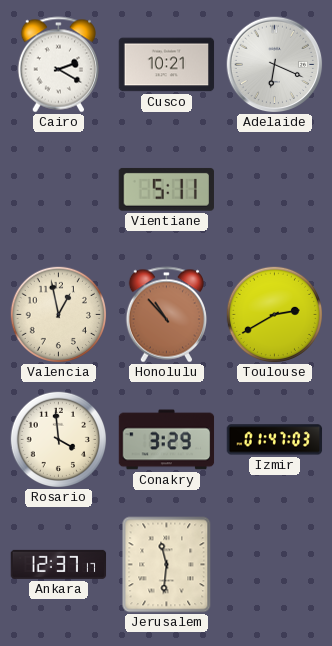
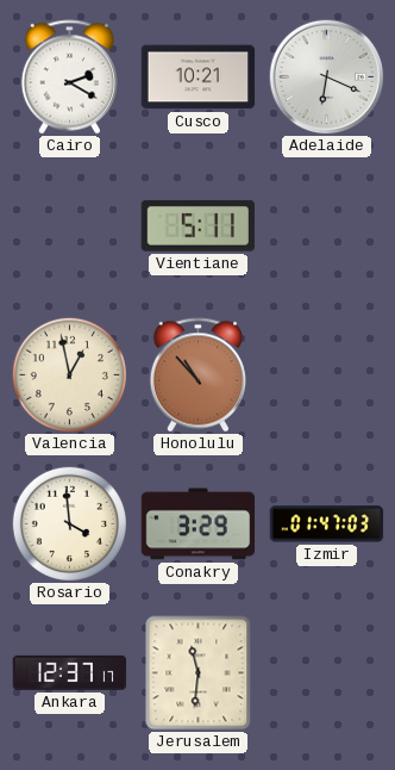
Toulouse: 2:40 -> none (274, 314)
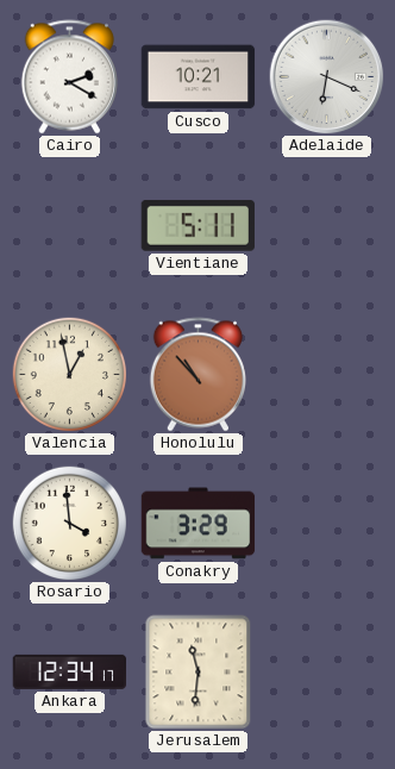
Izmir: 01:47 -> none (327, 524)
Ankara: 12:37 -> 12:34 (70, 671)
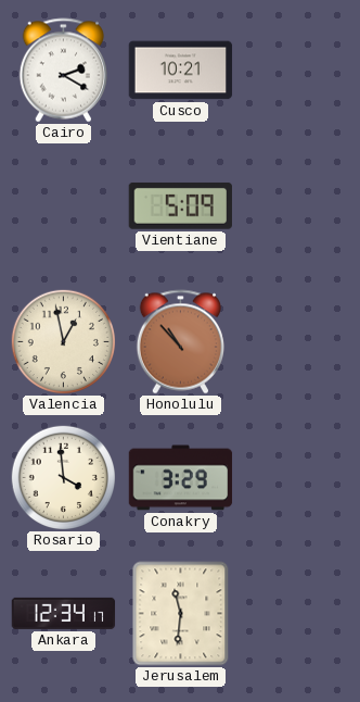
Adelaide: 6:19 -> none (327, 77)
Vientiane: 5:11 -> 5:09 (180, 205)
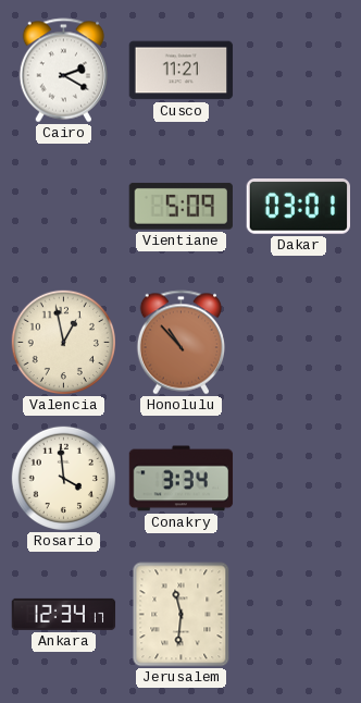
Cusco: 10:21 -> 11:21 (182, 71)
Dakar: none -> 03:01 (298, 207)
Conakry: 3:29 -> 3:34 (182, 479)
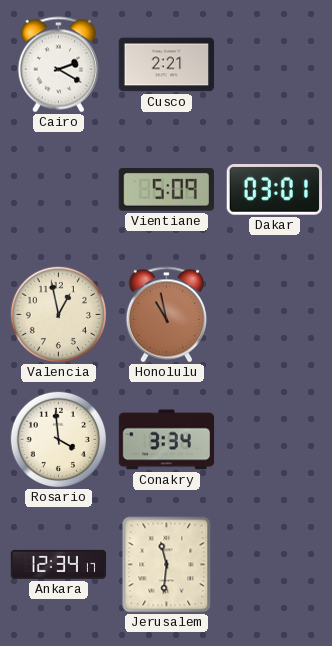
Cusco: 11:21 -> 2:21 (167, 65)
Honolulu: 10:53 -> 10:58 (166, 315)
